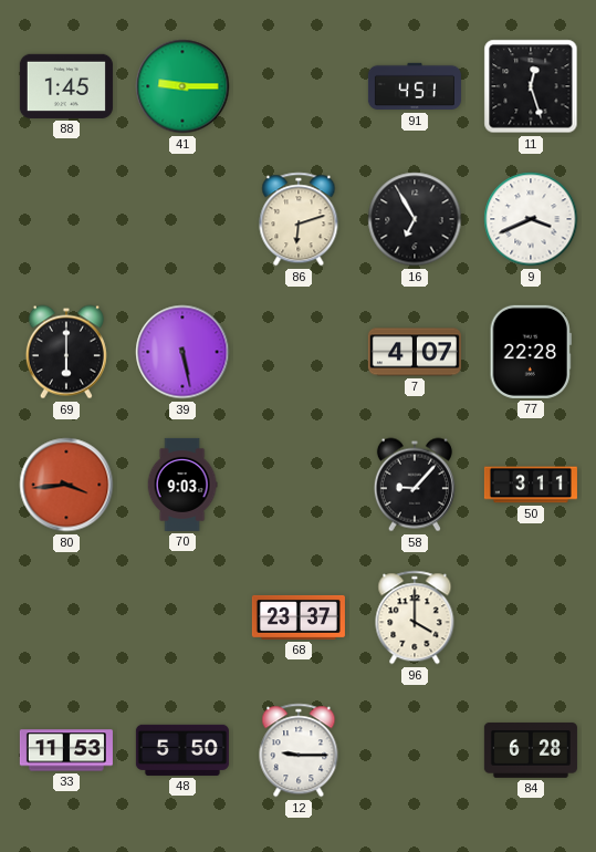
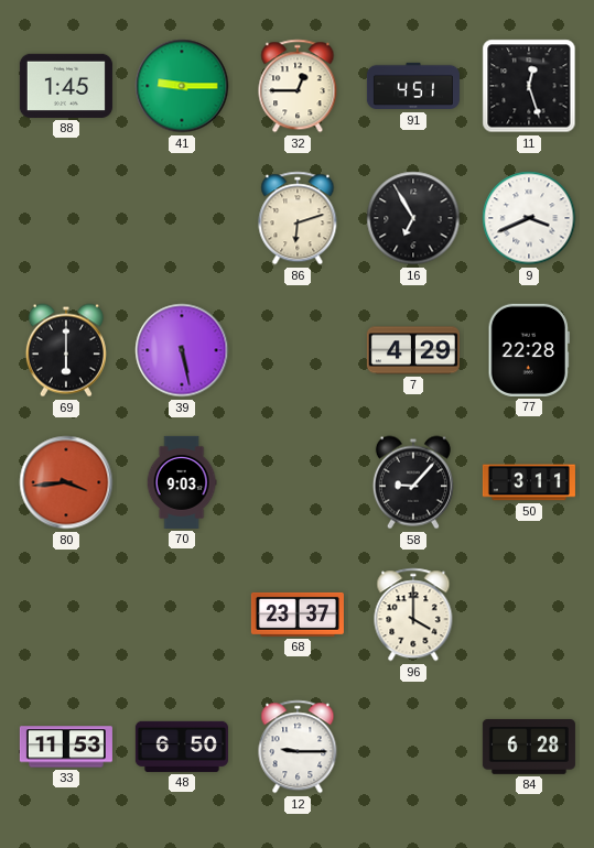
32: none -> 12:45 (298, 86)
7: 4:07 -> 4:29 (413, 350)
48: 5:50 -> 6:50 (182, 747)
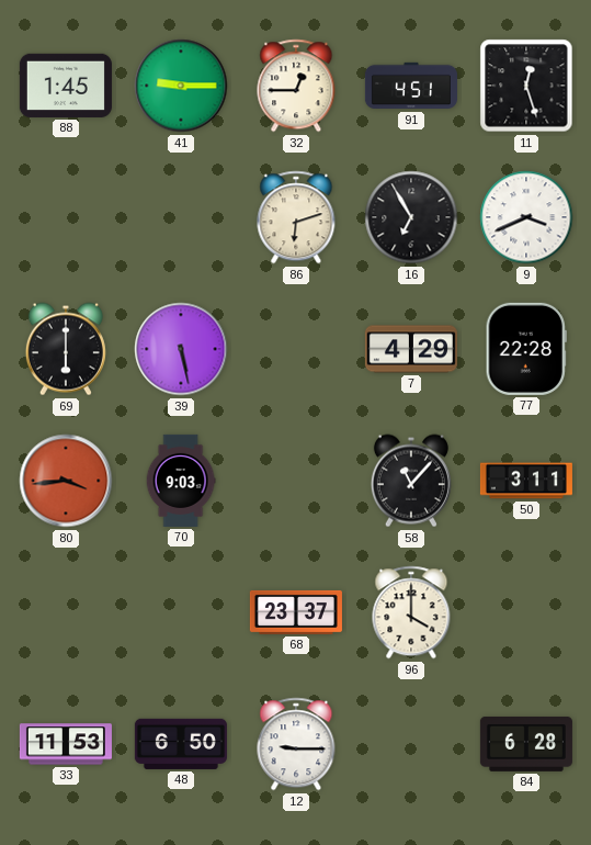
58: 9:07 -> 11:07 (411, 481)
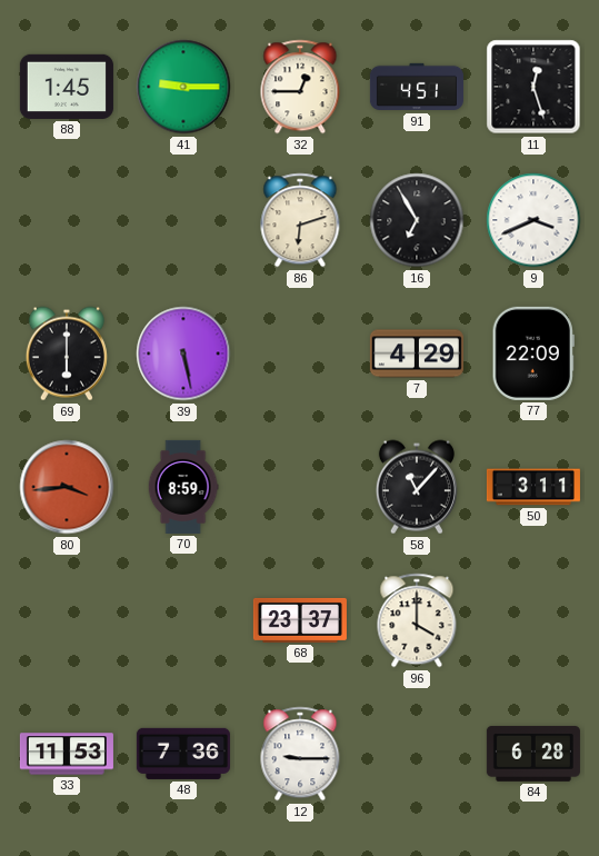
77: 22:28 -> 22:09 (533, 354)
70: 9:03 -> 8:59 (183, 487)
48: 6:50 -> 7:36 (183, 754)
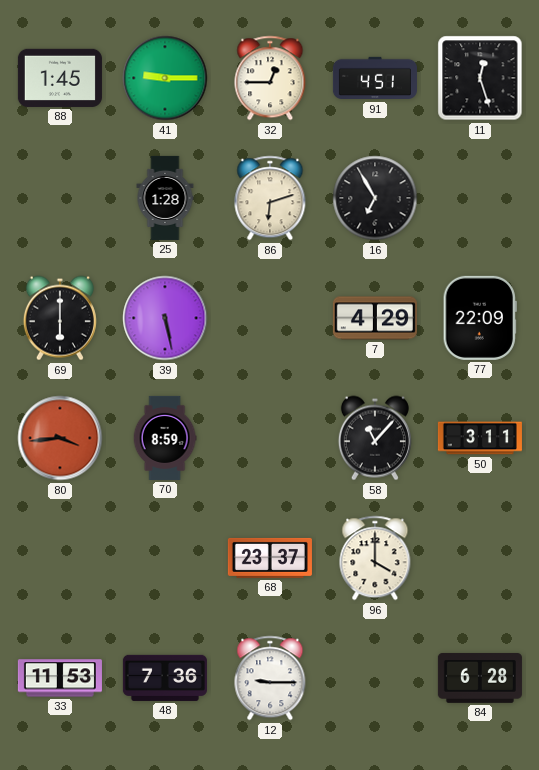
25: none -> 1:28 (165, 198)
9: 3:41 -> none (533, 220)
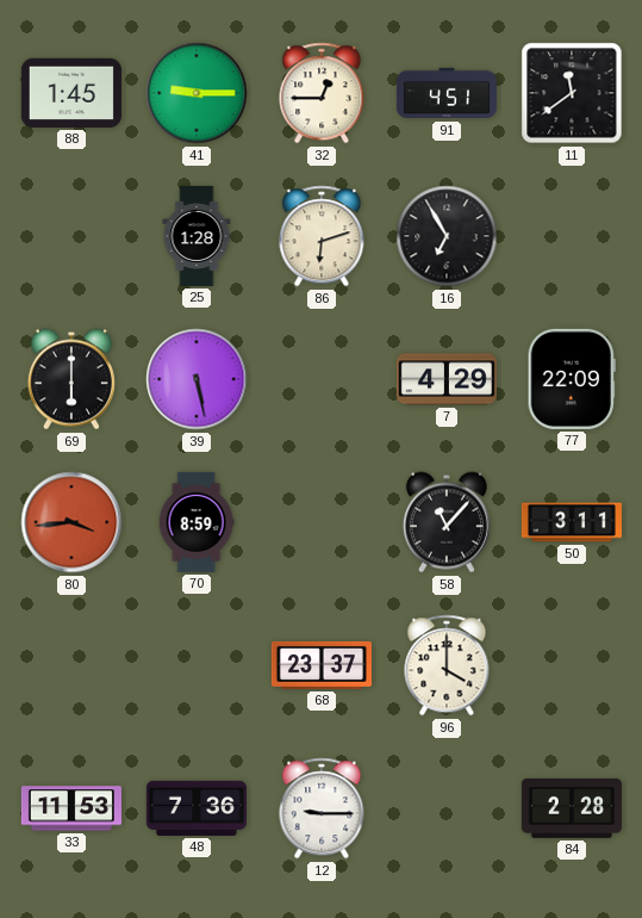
11: 12:27 -> 11:39 (572, 93)
84: 6:28 -> 2:28 (572, 808)
